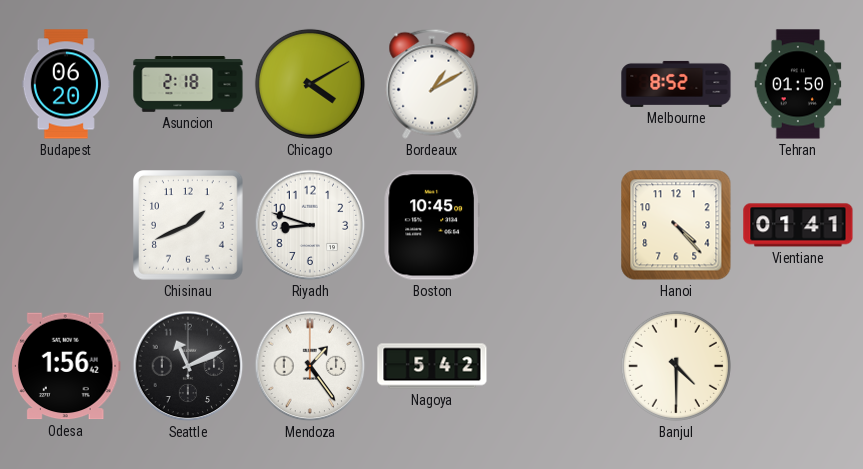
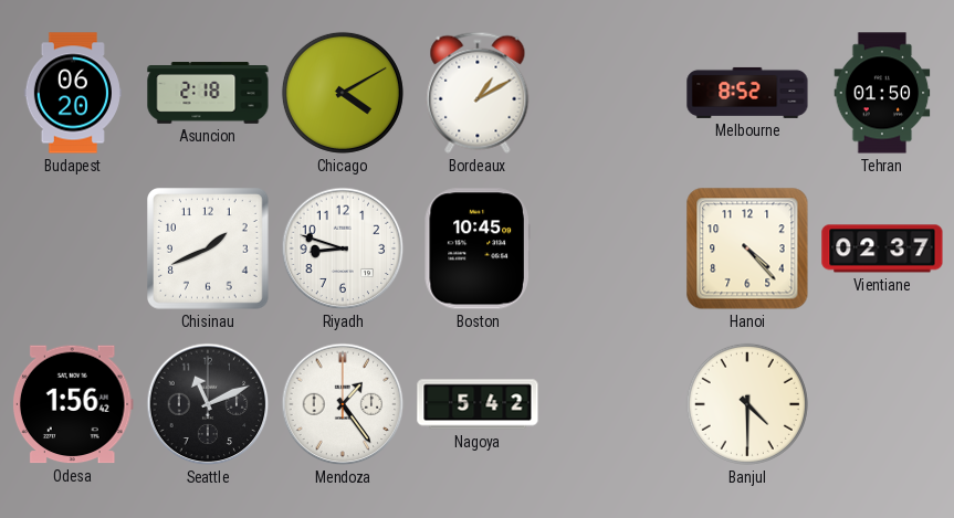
Vientiane: 01:41 -> 02:37 (882, 249)
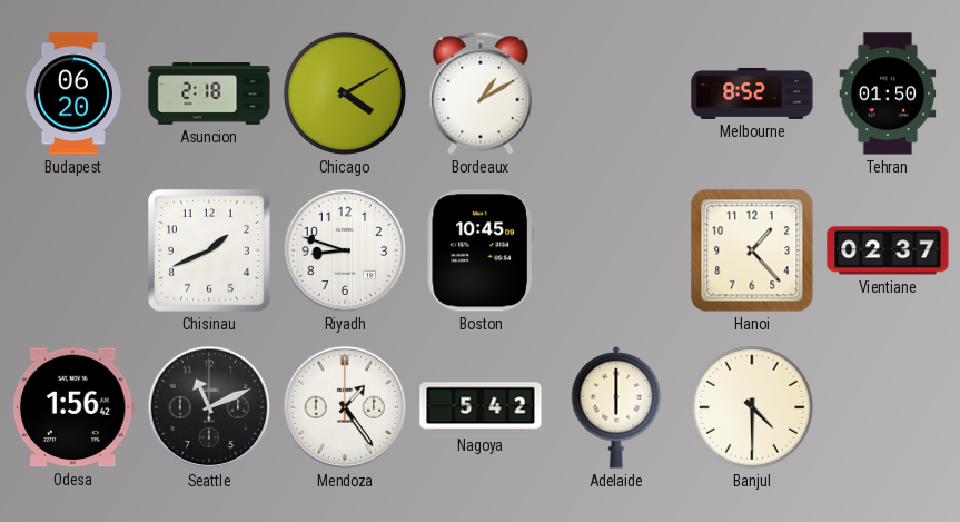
Hanoi: 4:23 -> 1:23 (752, 250)
Adelaide: none -> 6:00 (616, 408)
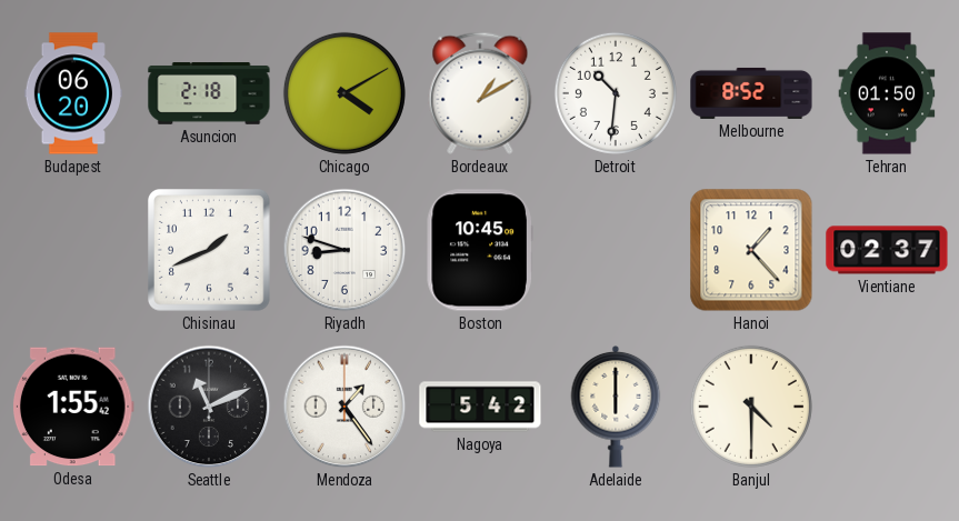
Detroit: none -> 10:31 (616, 93)
Odesa: 1:56 -> 1:55 (73, 407)
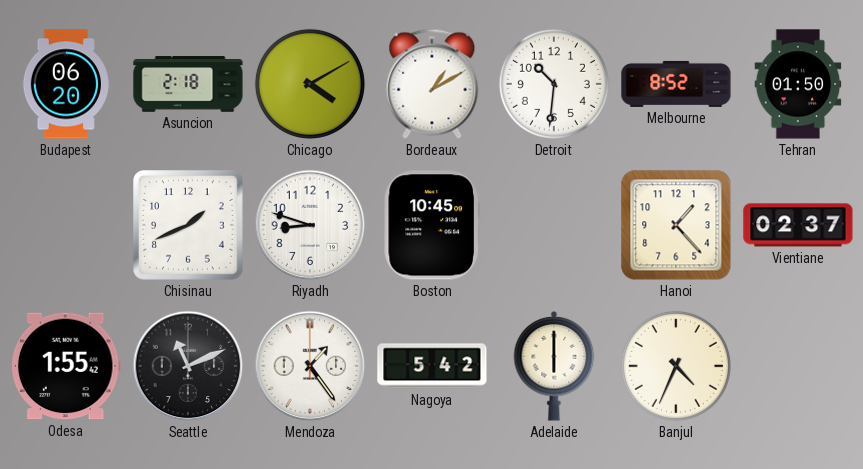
Banjul: 4:30 -> 4:34 (676, 366)
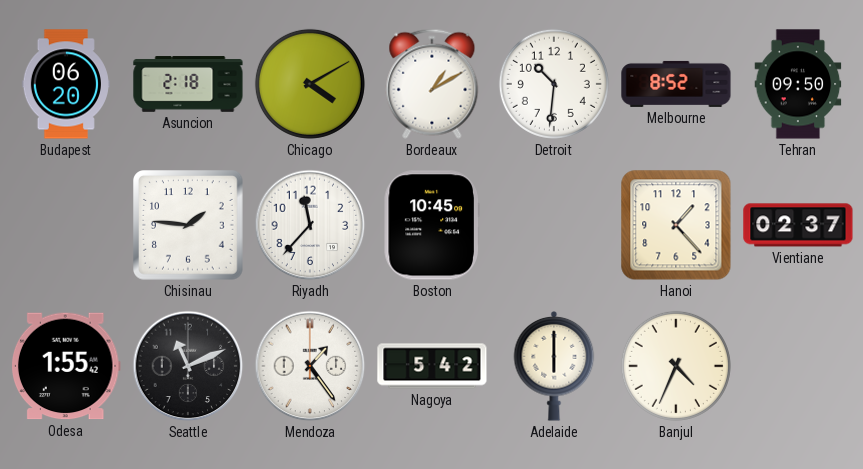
Tehran: 01:50 -> 09:50 (798, 84)
Chisinau: 1:41 -> 1:46 (189, 226)
Riyadh: 8:48 -> 11:37 (310, 225)
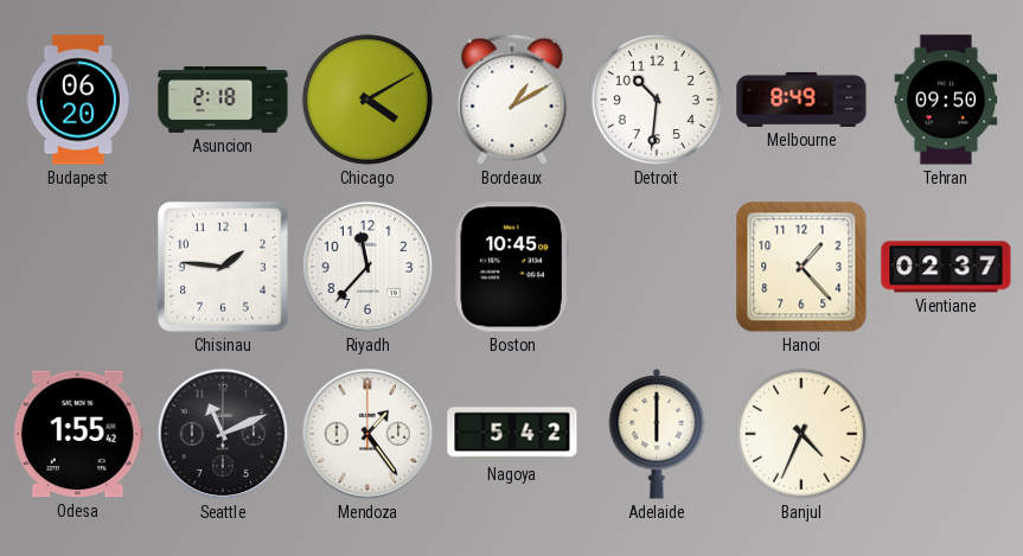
Melbourne: 8:52 -> 8:49 (801, 100)
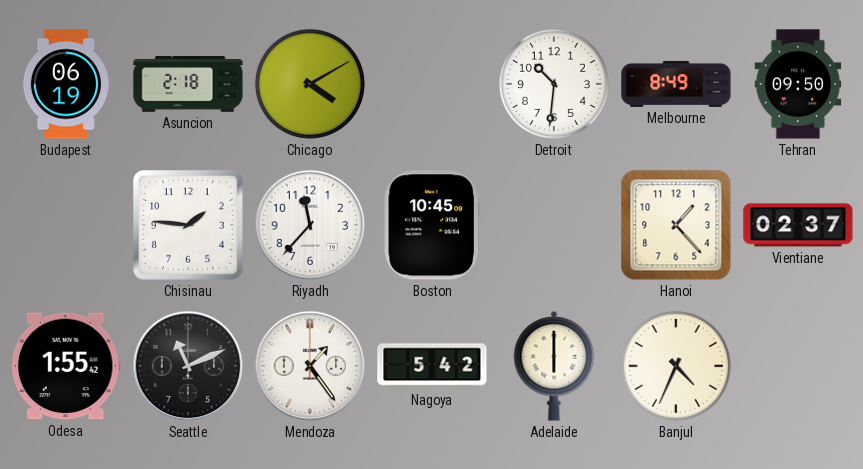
Budapest: 06:20 -> 06:19 (66, 84)
Bordeaux: 1:10 -> none (512, 100)
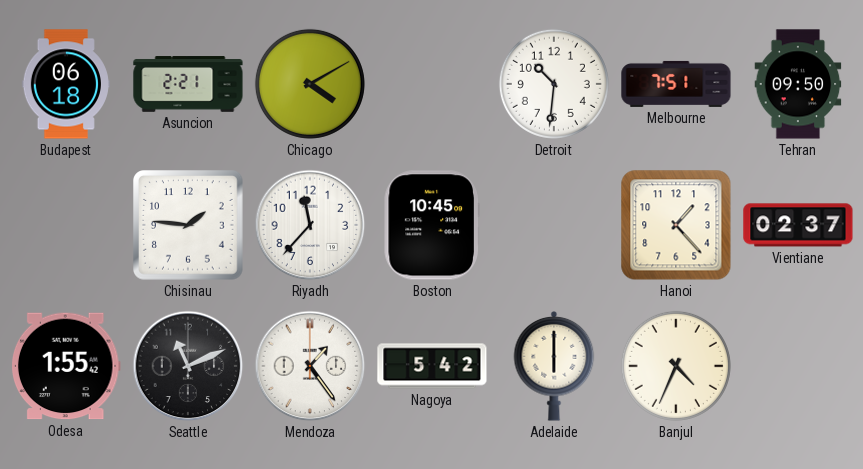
Budapest: 06:19 -> 06:18 (66, 84)
Asuncion: 2:18 -> 2:21 (188, 84)
Melbourne: 8:49 -> 7:51 (676, 84)
